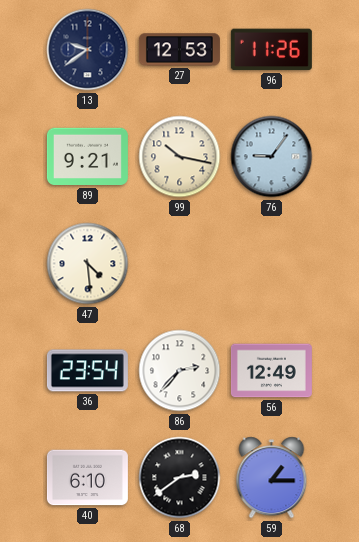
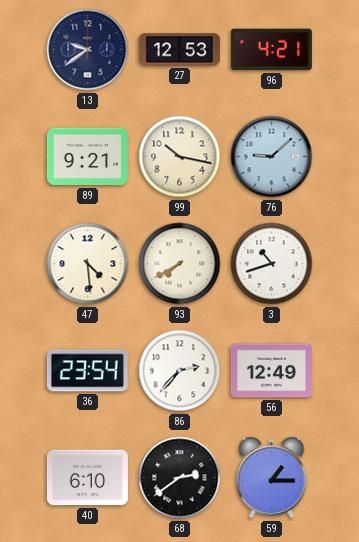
96: 11:26 -> 4:21 (271, 50)
76: 9:06 -> 9:08 (272, 157)
93: none -> 7:40 (180, 264)
3: none -> 10:42 (272, 264)
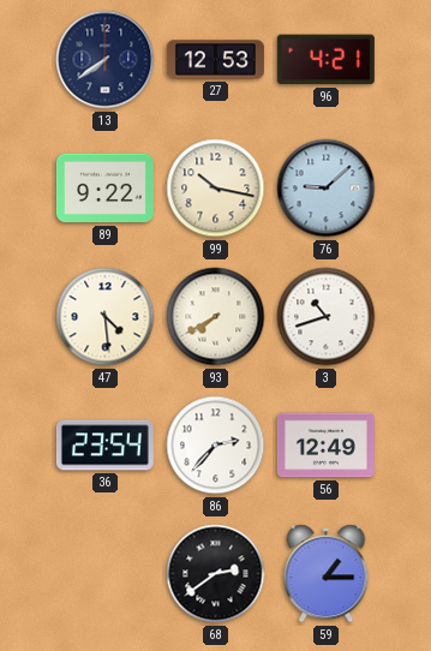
13: 9:39 -> 7:39 (106, 60)
89: 9:21 -> 9:22 (104, 189)
40: 6:10 -> none (87, 478)
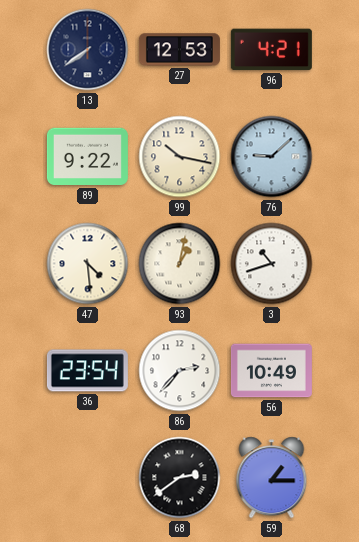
93: 7:40 -> 1:02 (180, 264)
56: 12:49 -> 10:49 (271, 371)
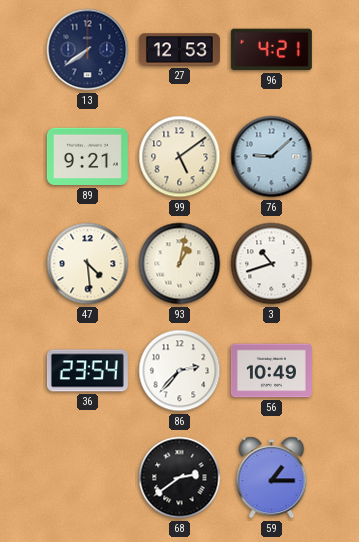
89: 9:22 -> 9:21 (87, 157)
99: 10:17 -> 5:09 (180, 157)
